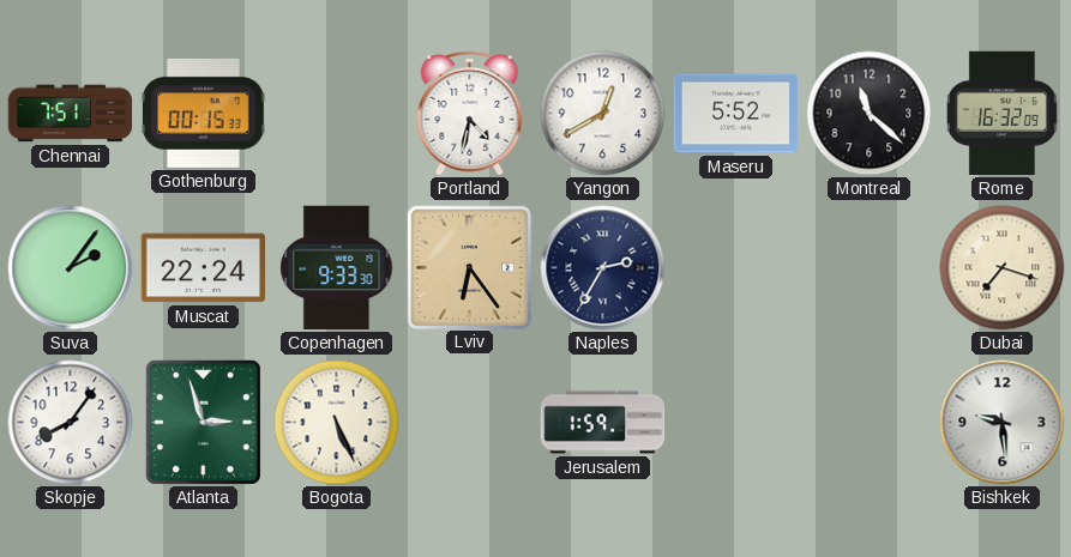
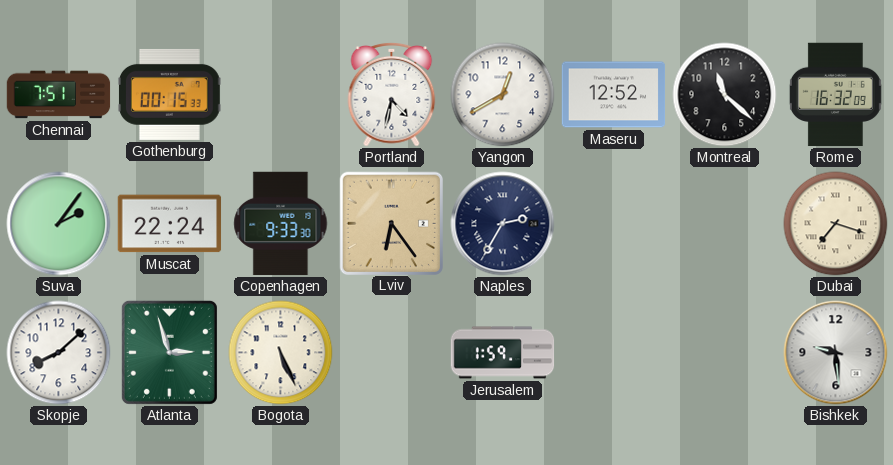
Maseru: 5:52 -> 12:52 (614, 95)
Skopje: 8:06 -> 8:08 (59, 353)
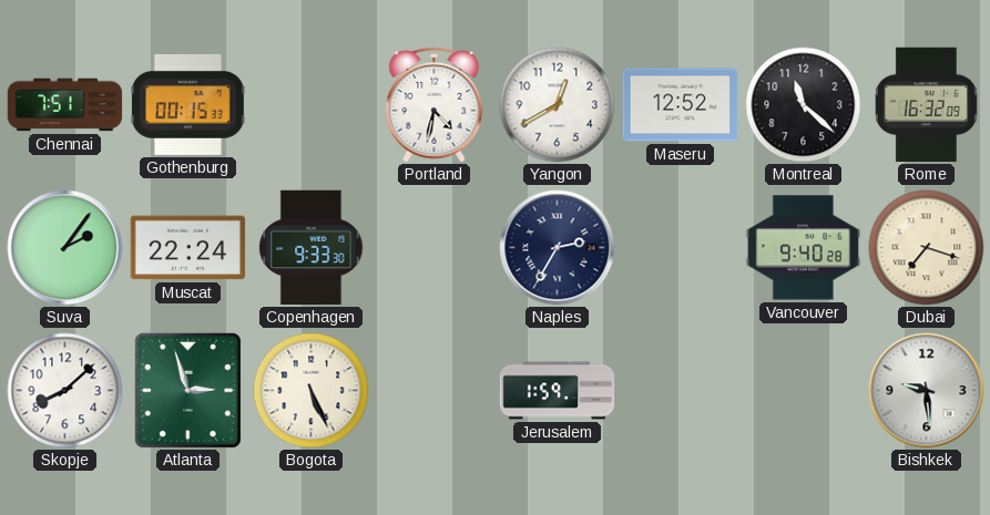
Lviv: 6:24 -> none (391, 223)
Vancouver: none -> 9:40 (804, 248)
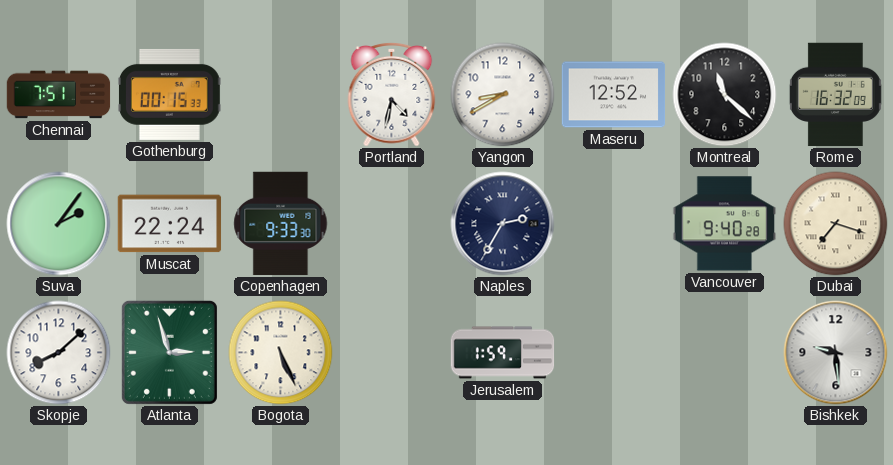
Yangon: 12:40 -> 8:40 (503, 95)
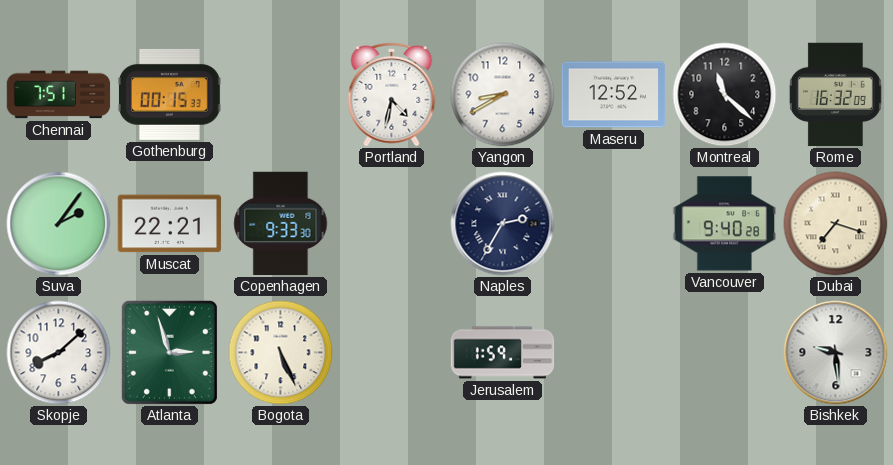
Muscat: 22:24 -> 22:21 (170, 224)
